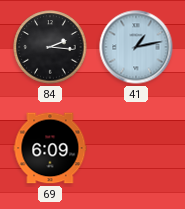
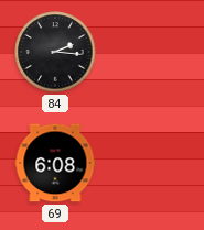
41: 1:13 -> none (136, 47)
69: 6:09 -> 6:08 (55, 163)
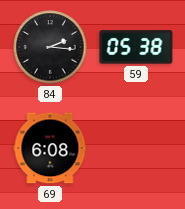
59: none -> 05:38 (136, 47)
